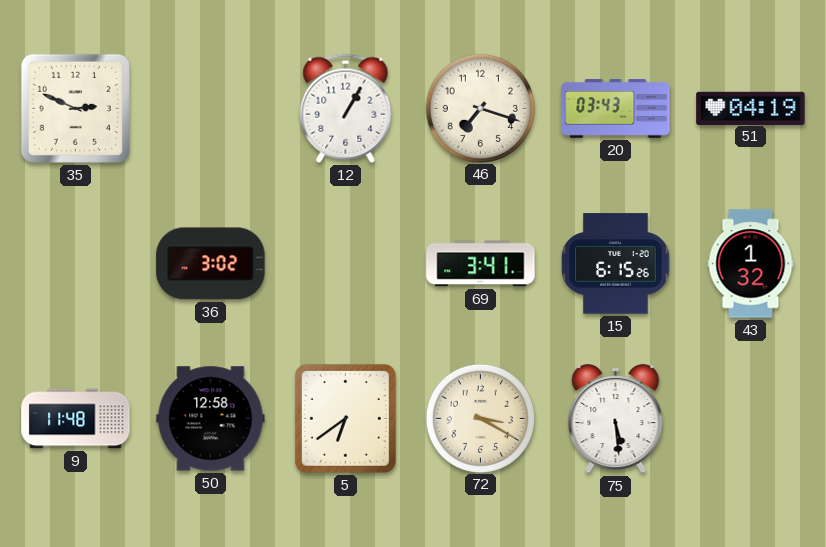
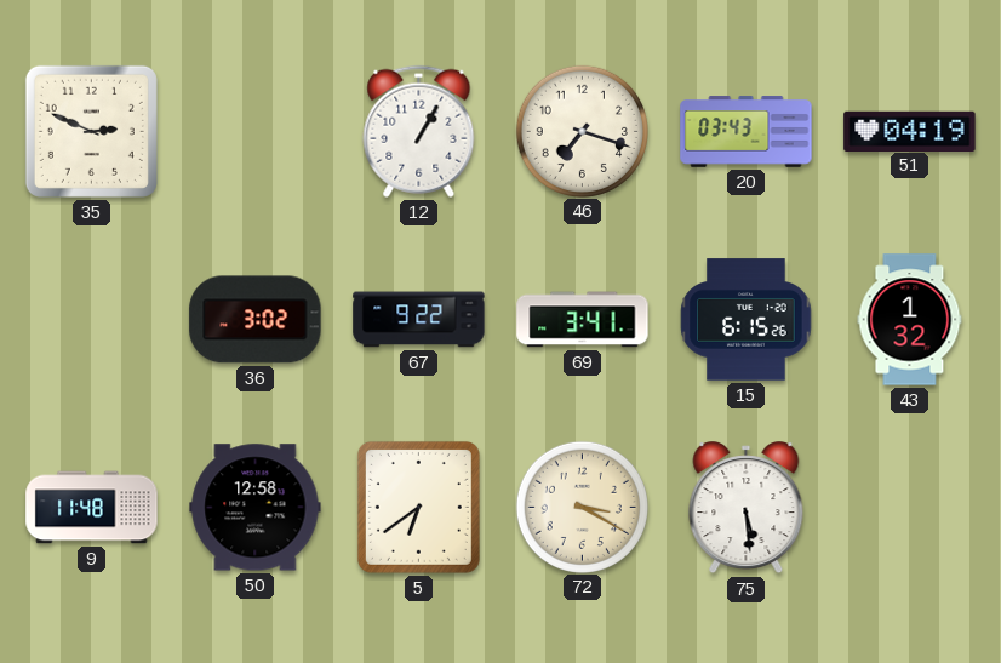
67: none -> 9:22 (419, 320)
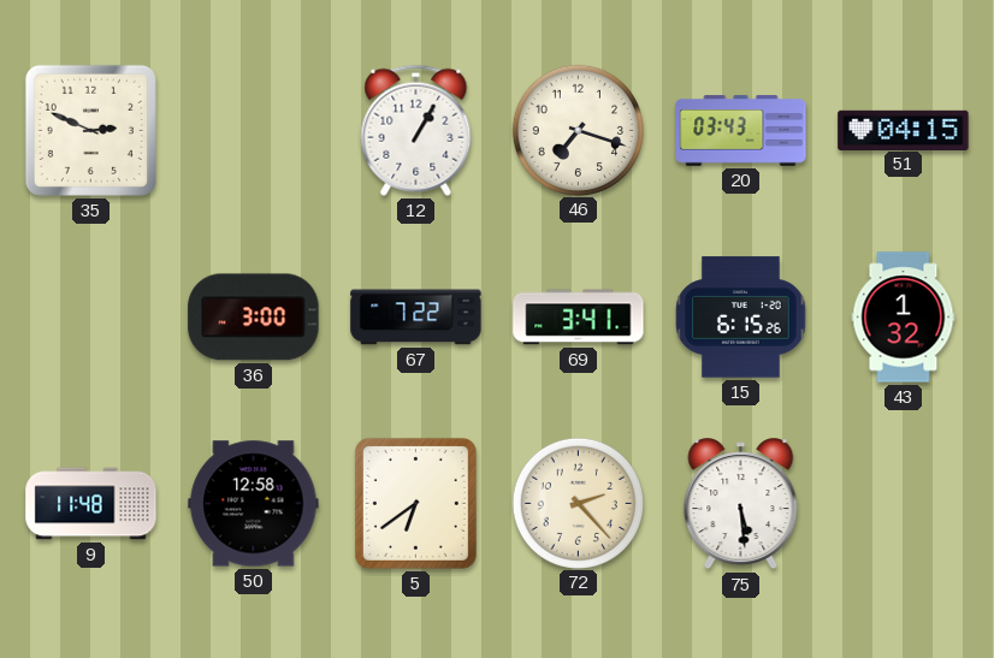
51: 04:19 -> 04:15 (904, 130)
36: 3:02 -> 3:00 (254, 318)
67: 9:22 -> 7:22 (416, 318)
72: 3:20 -> 2:23 (578, 503)
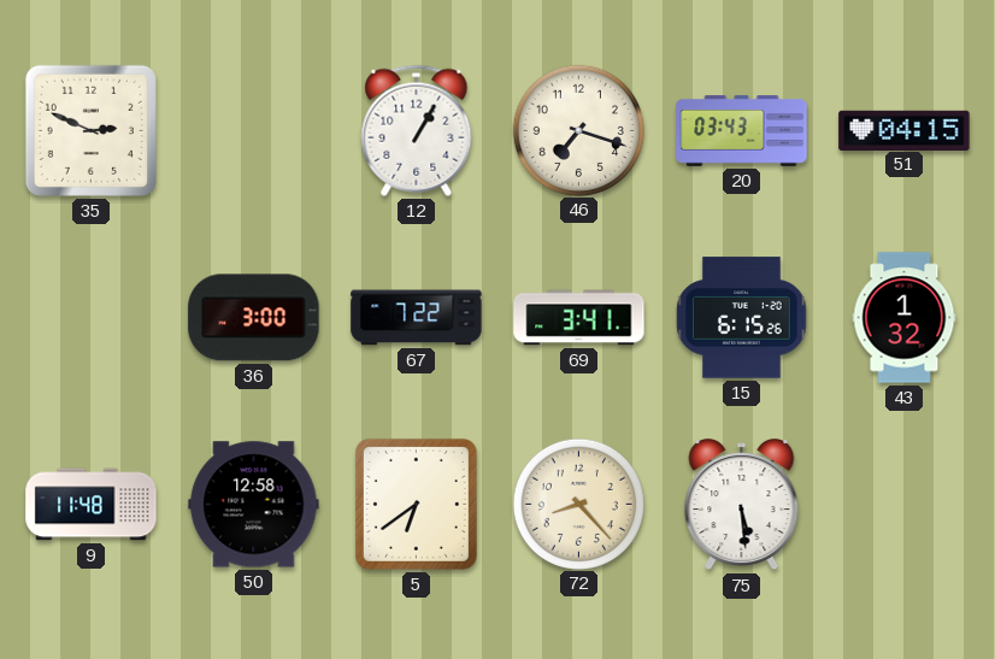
72: 2:23 -> 8:23 (578, 504)
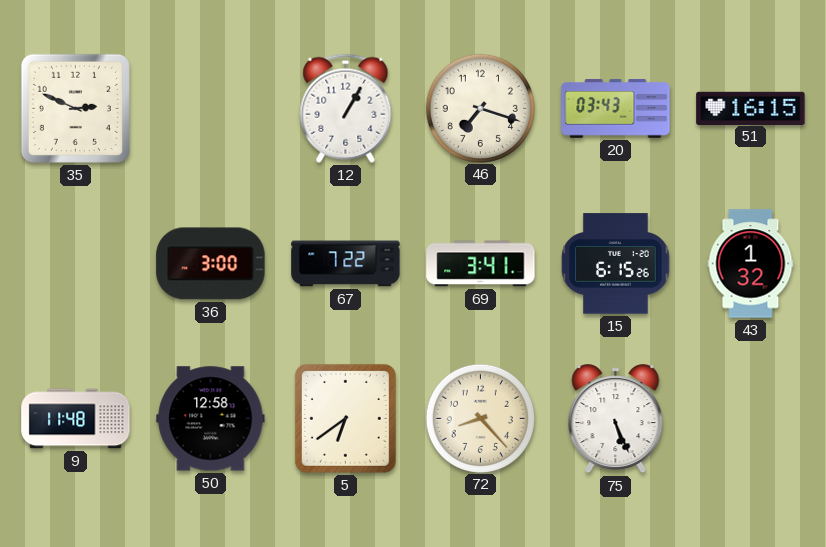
51: 04:15 -> 16:15 (751, 108)
75: 5:29 -> 5:26 (616, 419)
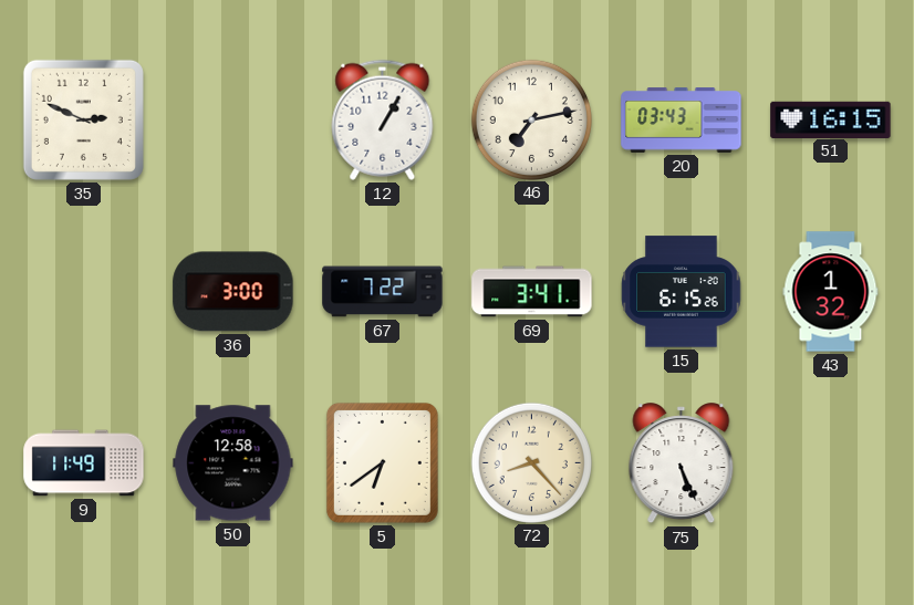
46: 7:18 -> 7:13 (531, 119)
9: 11:48 -> 11:49 (84, 463)
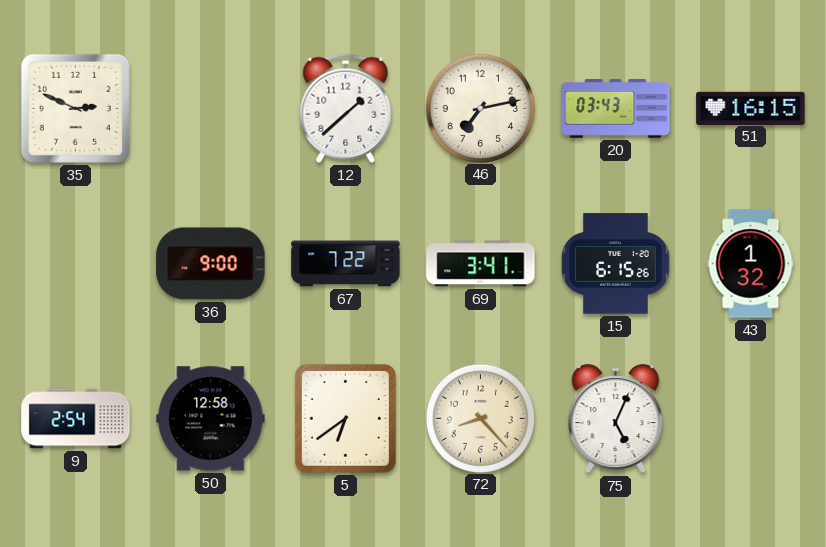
12: 1:05 -> 1:38 (346, 108)
36: 3:00 -> 9:00 (211, 264)
9: 11:49 -> 2:54 (76, 419)
75: 5:26 -> 5:04 (616, 419)
